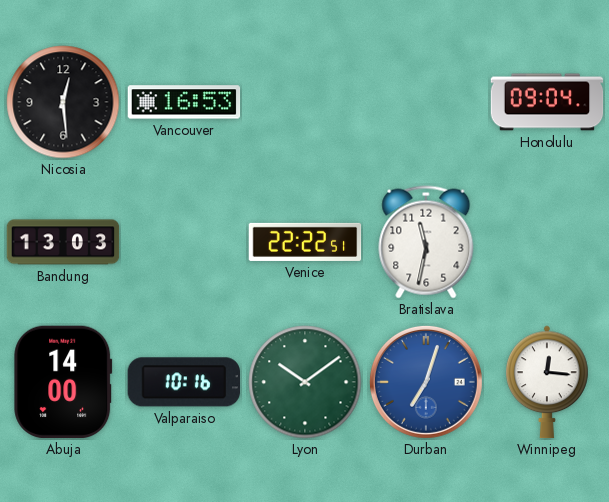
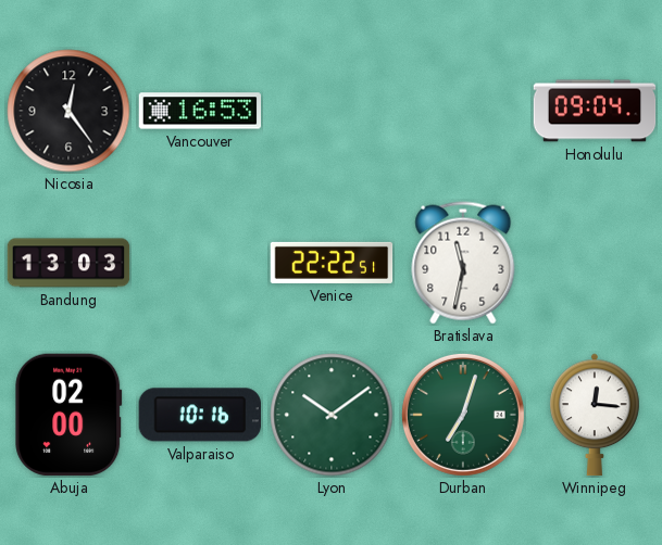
Nicosia: 12:29 -> 12:24 (68, 111)
Abuja: 14:00 -> 02:00 (68, 415)
Durban dial: blue -> green (463, 415)
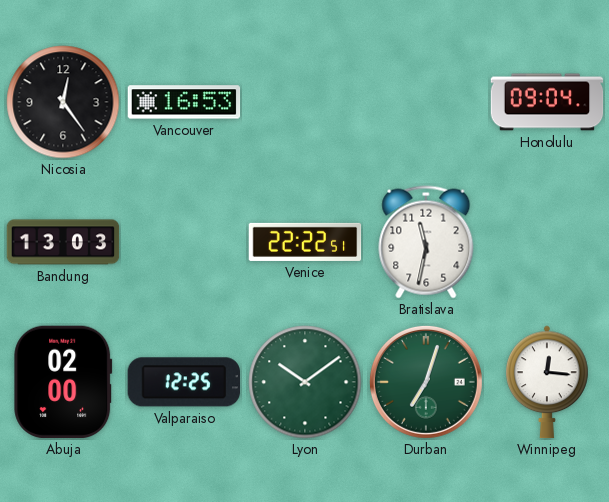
Valparaiso: 10:16 -> 12:25 (183, 382)
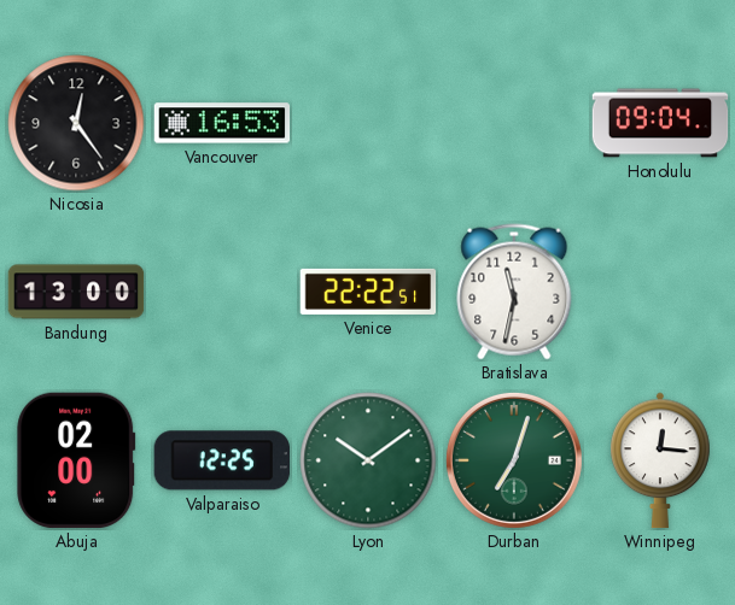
Bandung: 13:03 -> 13:00 (76, 292)
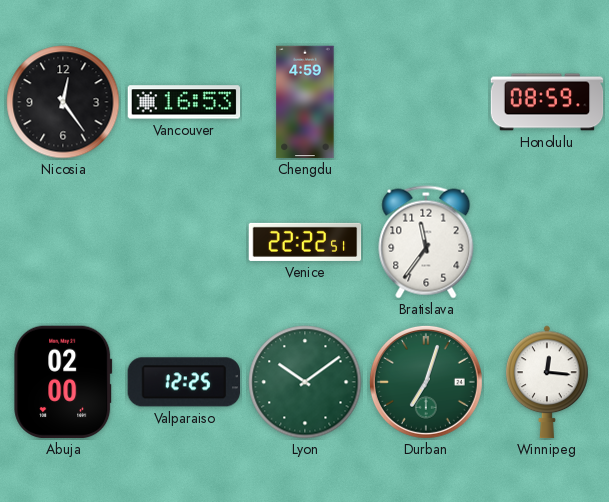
Chengdu: none -> 4:59 (305, 102)
Honolulu: 09:04 -> 08:59 (547, 102)
Bandung: 13:00 -> none (76, 292)
Bratislava: 11:32 -> 11:36 (426, 242)
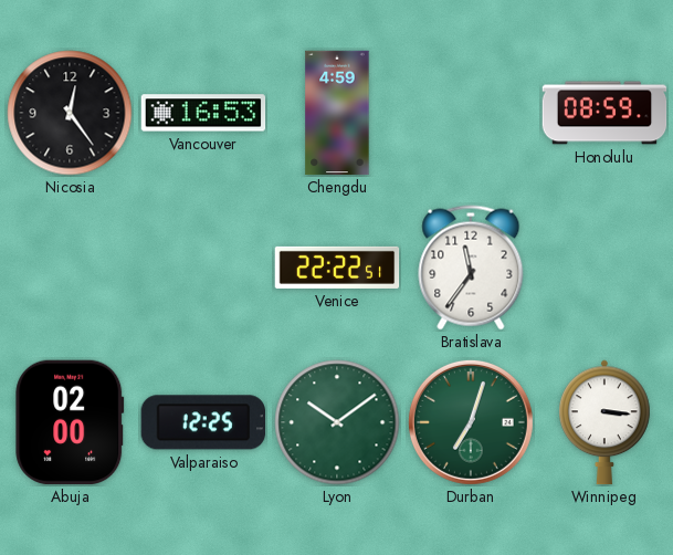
Winnipeg: 12:16 -> 3:16 (606, 422)
